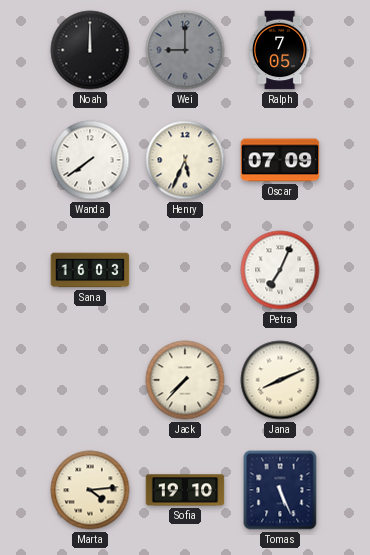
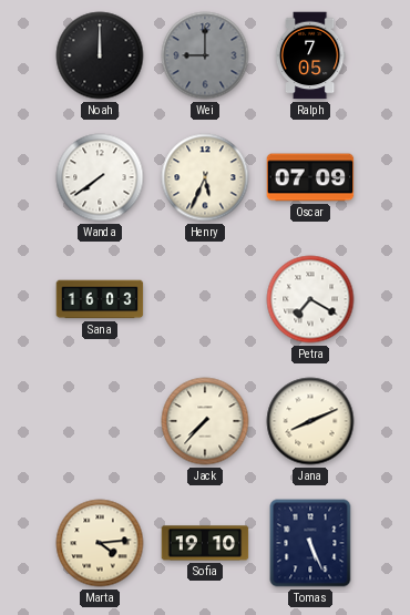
Petra: 7:04 -> 7:20 (310, 299)
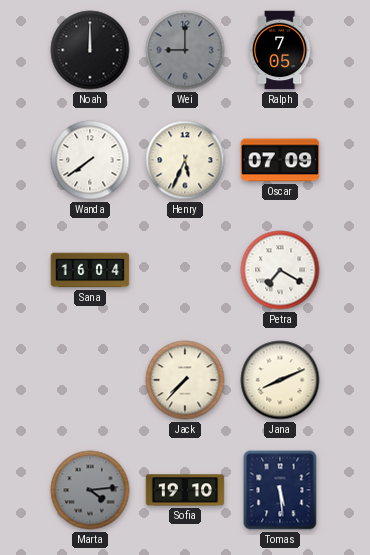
Sana: 16:03 -> 16:04 (90, 270)
Marta dial: cream -> grey (90, 490)
Tomas: 5:26 -> 5:29 (280, 490)
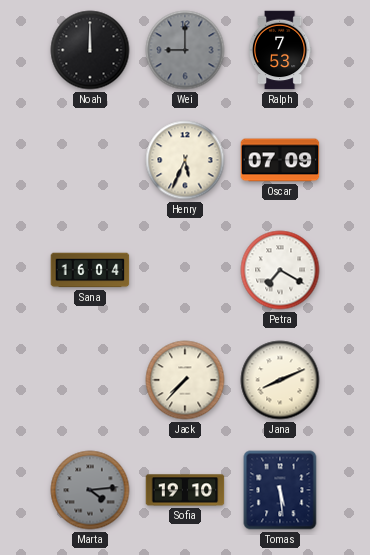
Ralph: 7:05 -> 7:53 (280, 50)
Wanda: 7:39 -> none (90, 160)
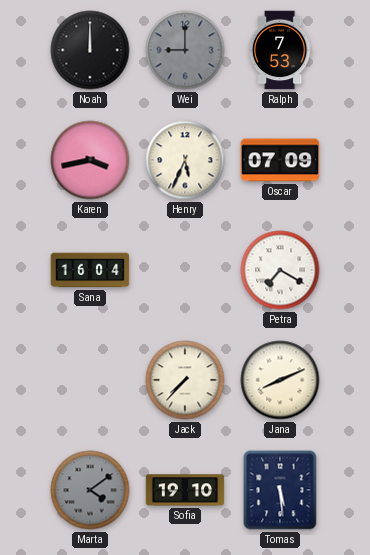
Karen: none -> 3:43 (90, 160)
Marta: 4:14 -> 4:09 (90, 490)
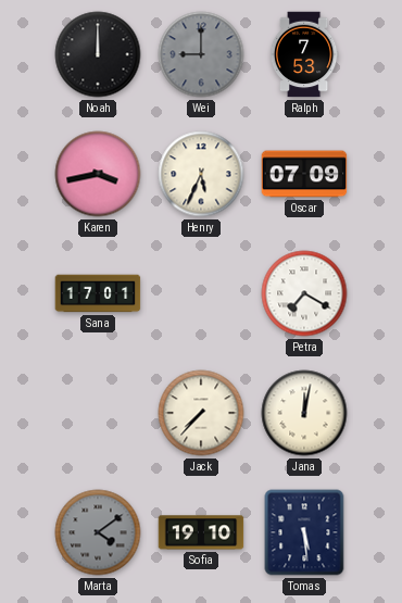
Sana: 16:04 -> 17:01 (98, 293)
Jana: 8:11 -> 12:02 (304, 413)
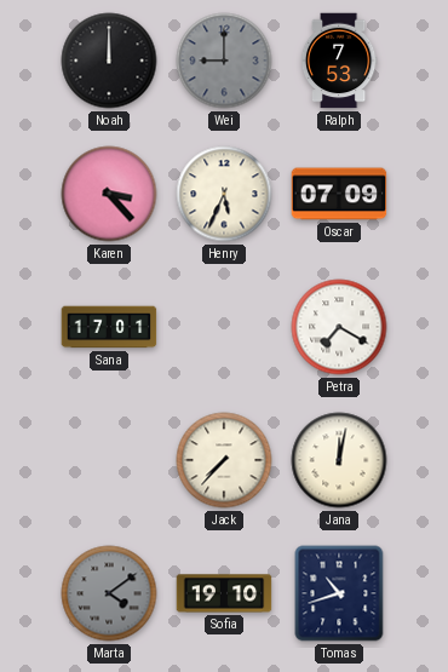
Karen: 3:43 -> 3:23 (109, 194)
Tomas: 5:29 -> 10:42 (339, 593)
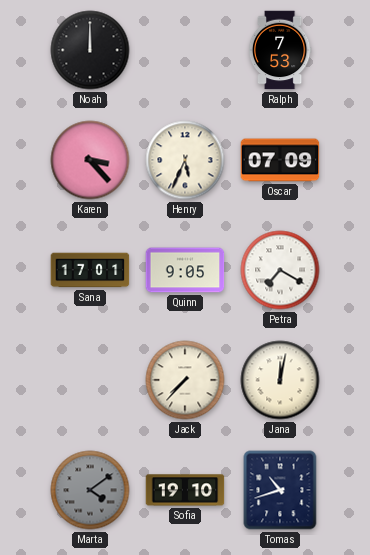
Wei: 9:00 -> none (224, 61)
Quinn: none -> 9:05 (185, 270)
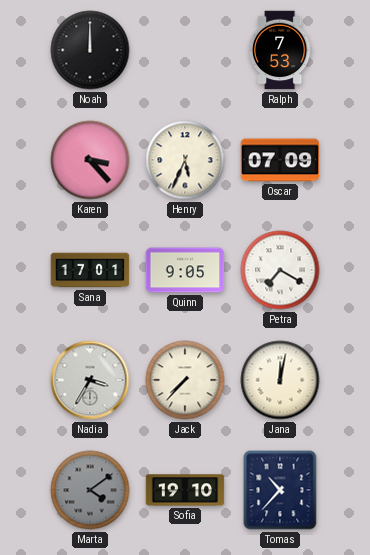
Nadia: none -> 3:35 (90, 380)
Tomas: 10:42 -> 10:37 (280, 490)
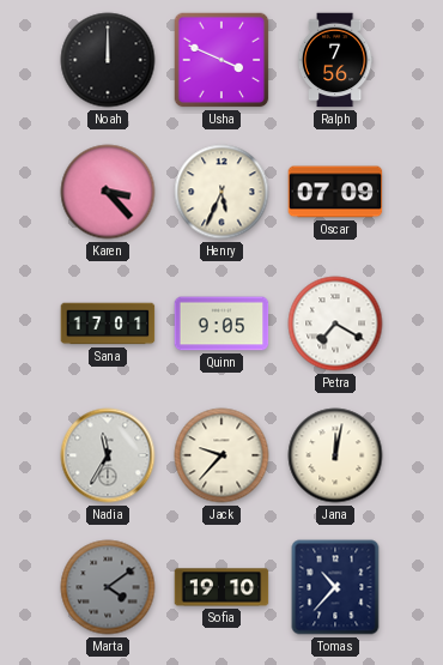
Usha: none -> 3:49 (221, 60)
Ralph: 7:53 -> 7:56 (335, 60)
Nadia: 3:35 -> 11:35 (108, 455)
Jack: 7:37 -> 9:37 (221, 455)
